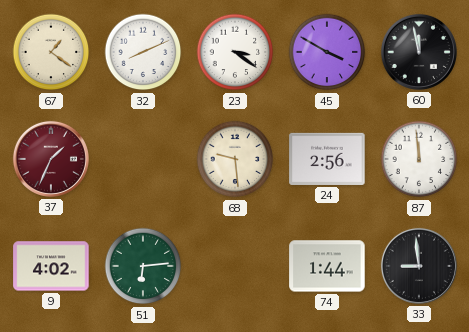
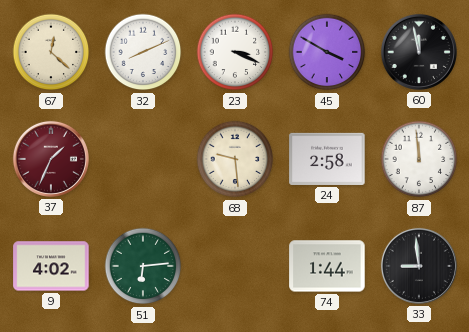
67: 1:21 -> 12:22 (51, 52)
23: 3:21 -> 3:19 (235, 52)
24: 2:56 -> 2:58 (327, 159)
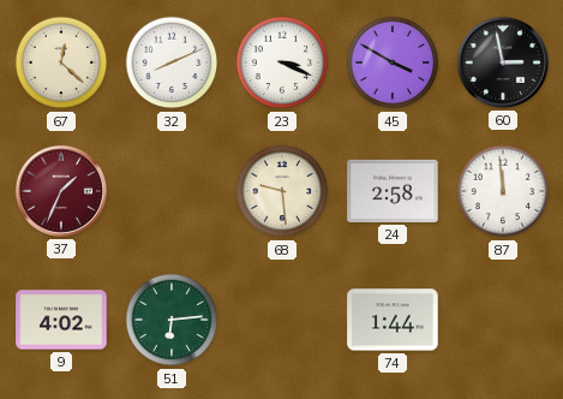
60: 11:58 -> 2:58 (503, 62)
33: 8:59 -> none (419, 266)
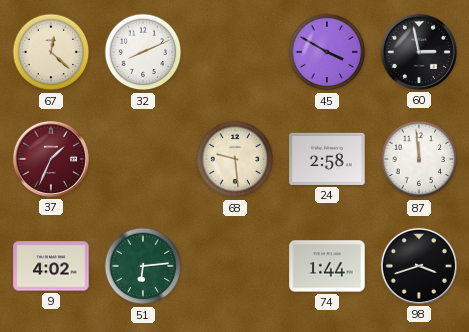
23: 3:19 -> none (282, 62)
98: none -> 3:42 (419, 266)
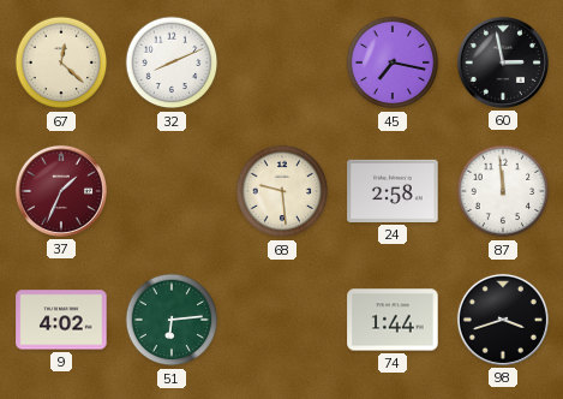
45: 3:50 -> 7:17 (393, 62)
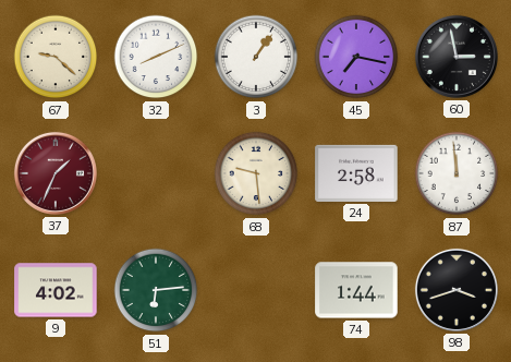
67: 12:22 -> 9:22 (56, 57)
3: none -> 1:06 (256, 57)
